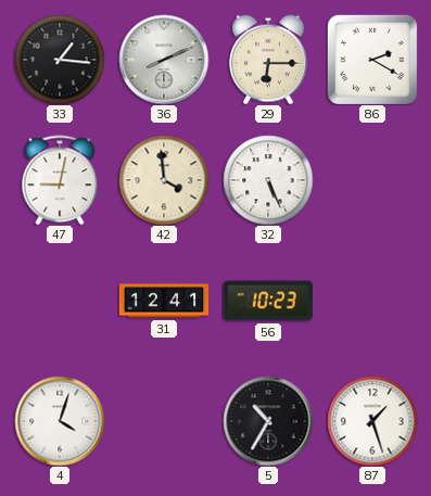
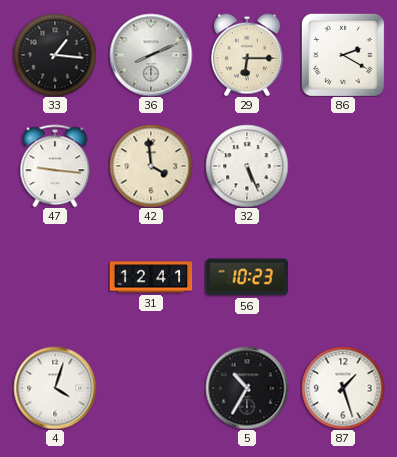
47: 9:02 -> 9:16 (55, 166)
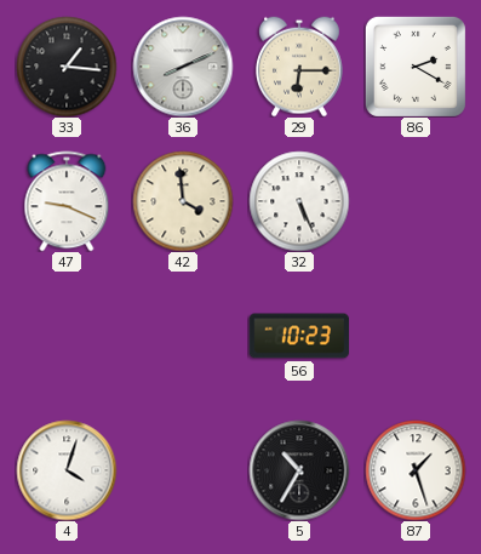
47: 9:16 -> 9:19 (67, 201)
31: 12:41 -> none (151, 277)
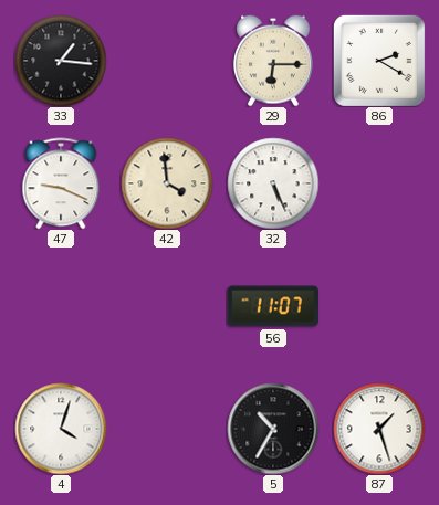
36: 8:11 -> none (183, 67)
56: 10:23 -> 11:07 (272, 306)
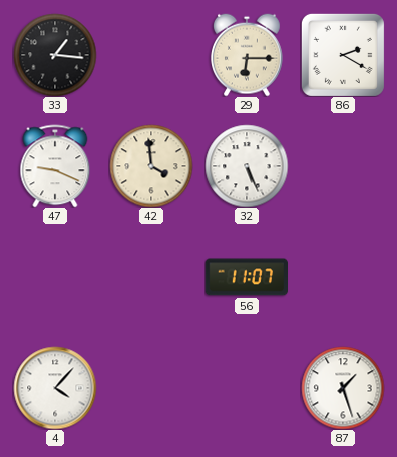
4: 4:03 -> 4:07 (55, 388)
5: 10:35 -> none (273, 429)
